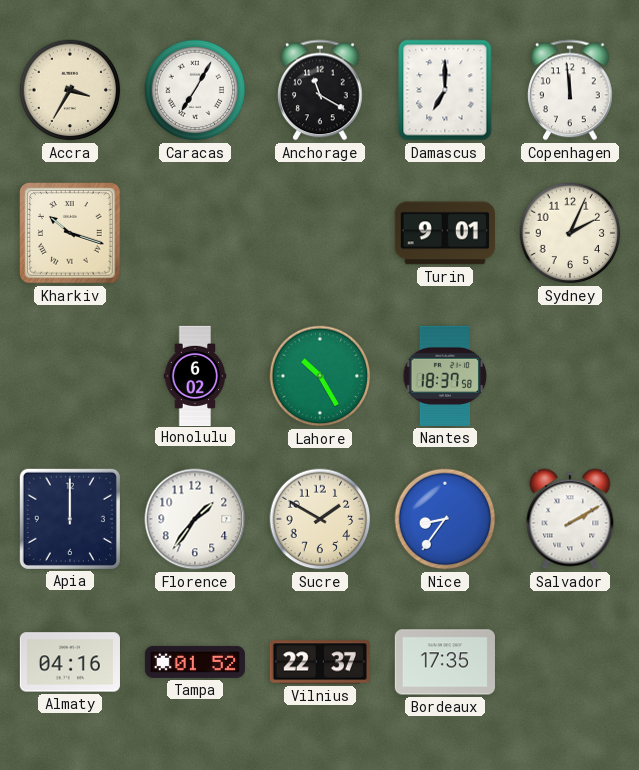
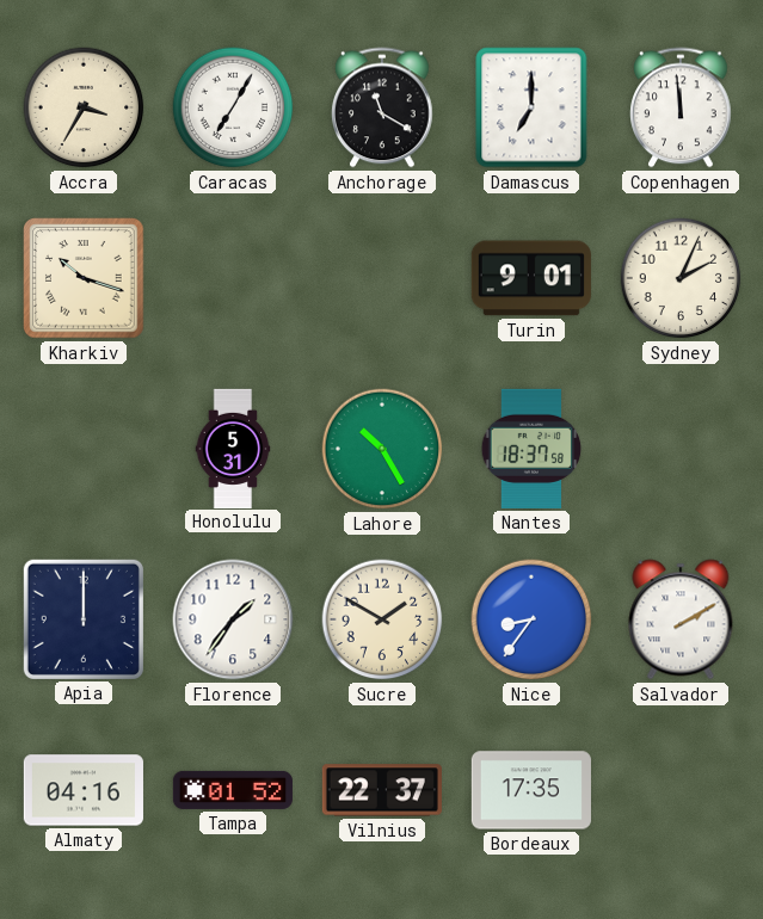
Honolulu: 6:02 -> 5:31 (233, 448)
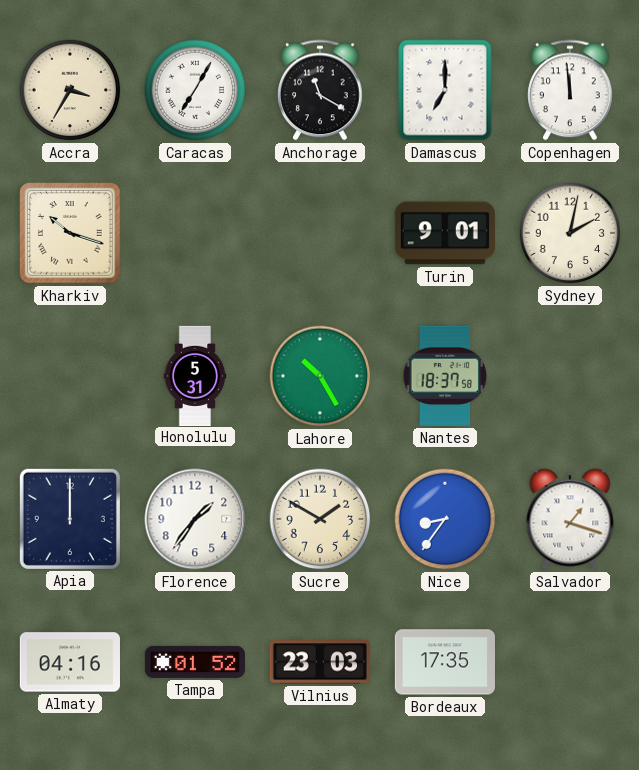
Sydney: 2:04 -> 2:02 (570, 233)
Salvador: 2:10 -> 1:18 (570, 519)
Vilnius: 22:37 -> 23:03 (320, 662)
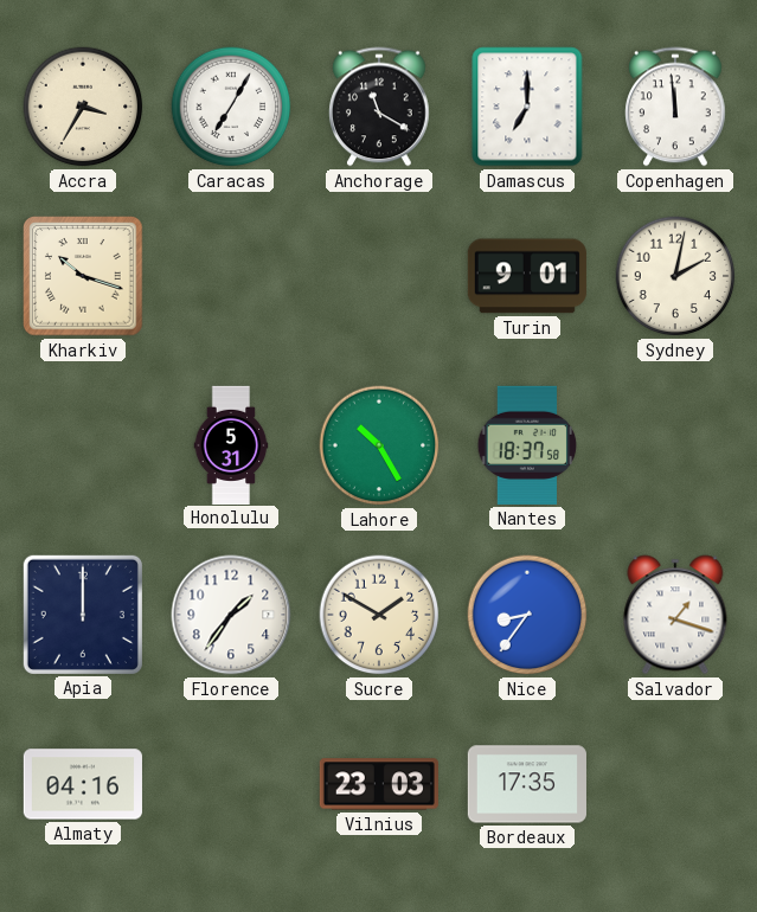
Tampa: 01:52 -> none (195, 662)
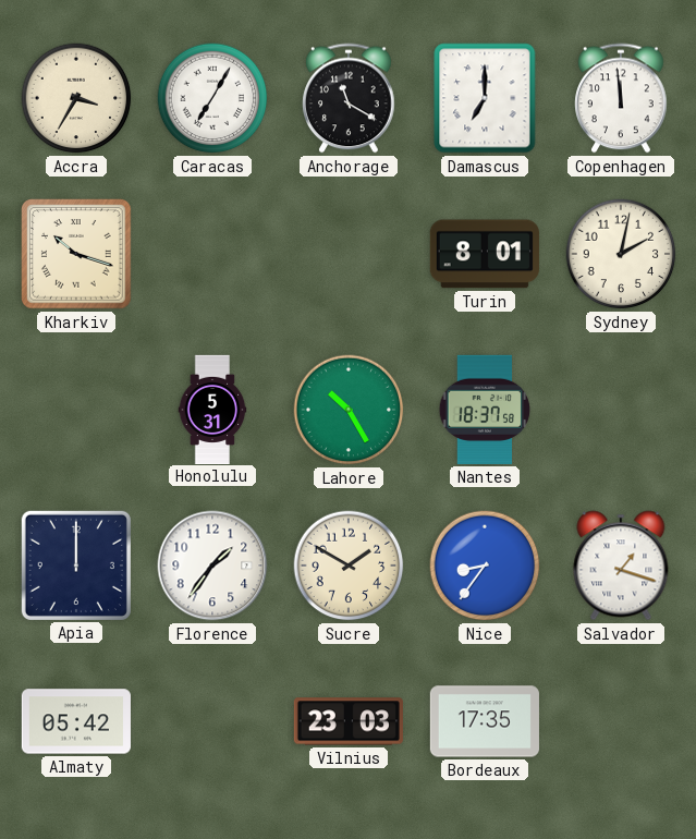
Turin: 9:01 -> 8:01 (485, 254)
Almaty: 04:16 -> 05:42 (76, 721)
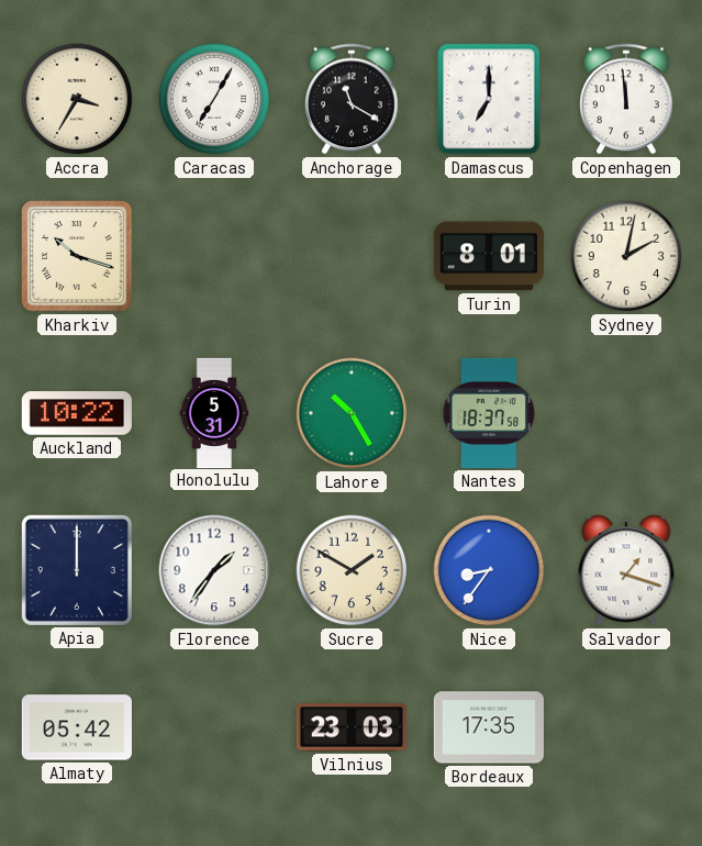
Auckland: none -> 10:22 (77, 413)
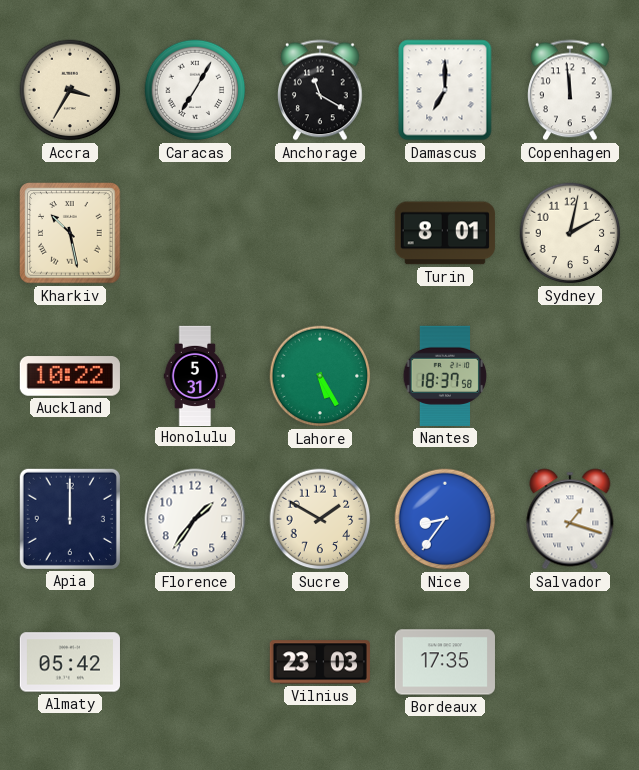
Kharkiv: 10:18 -> 10:28 (70, 233)
Lahore: 10:25 -> 5:25 (320, 376)
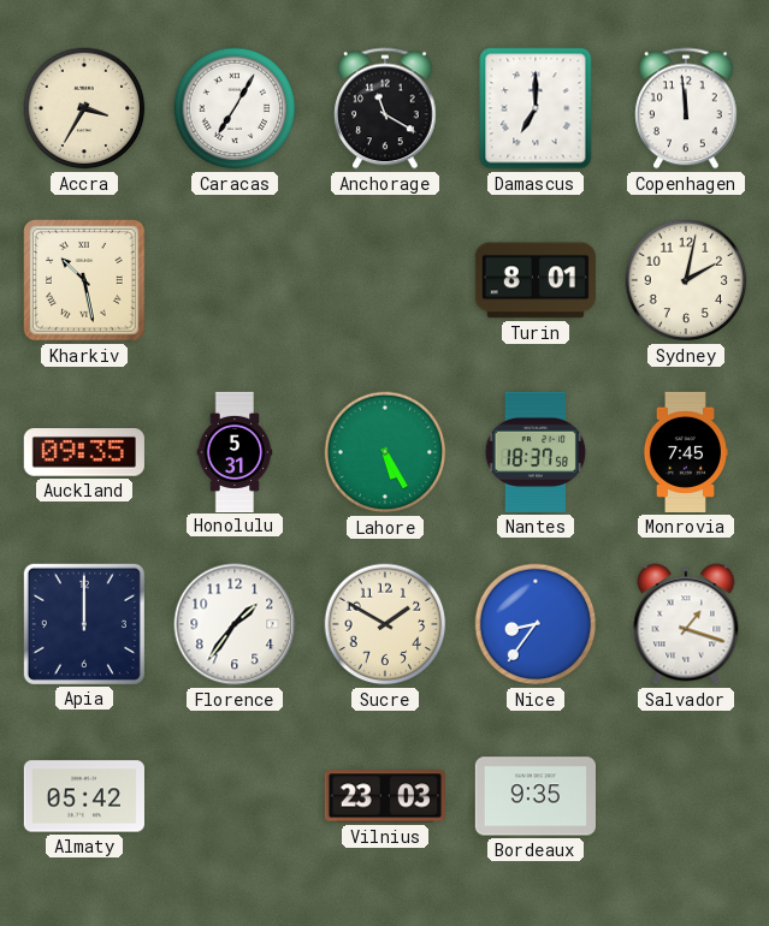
Auckland: 10:22 -> 09:35 (84, 452)
Monrovia: none -> 7:45 (686, 452)
Bordeaux: 17:35 -> 9:35 (536, 796)
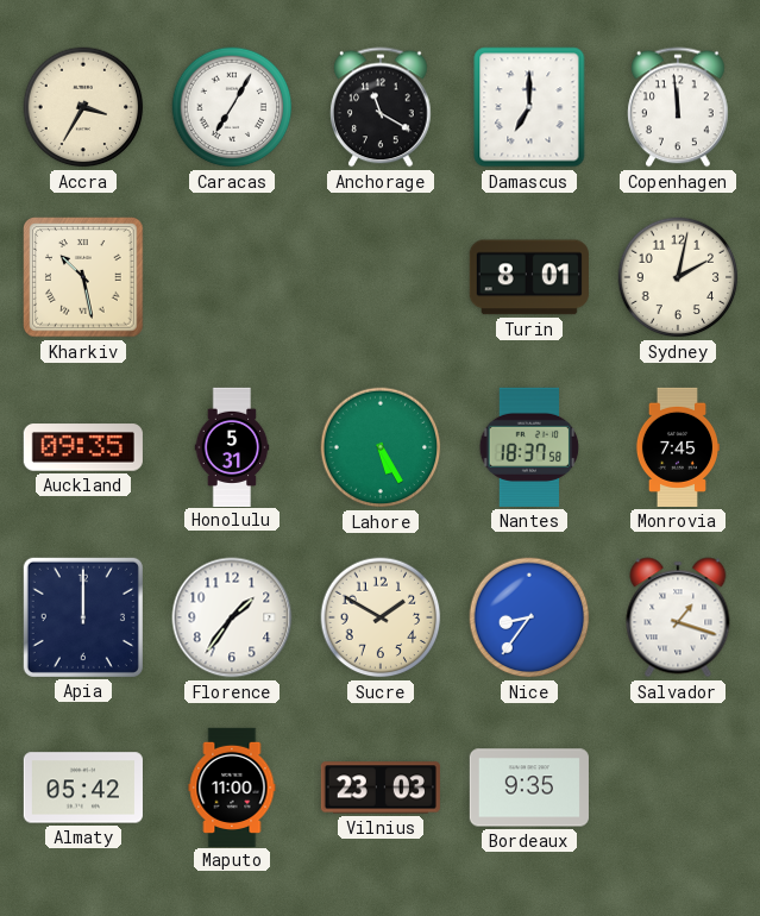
Maputo: none -> 11:00 (232, 786)
